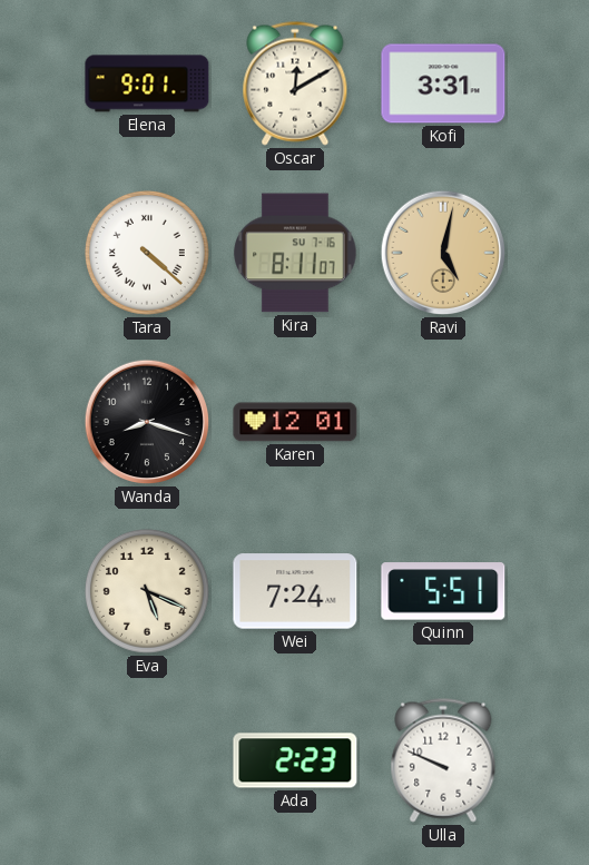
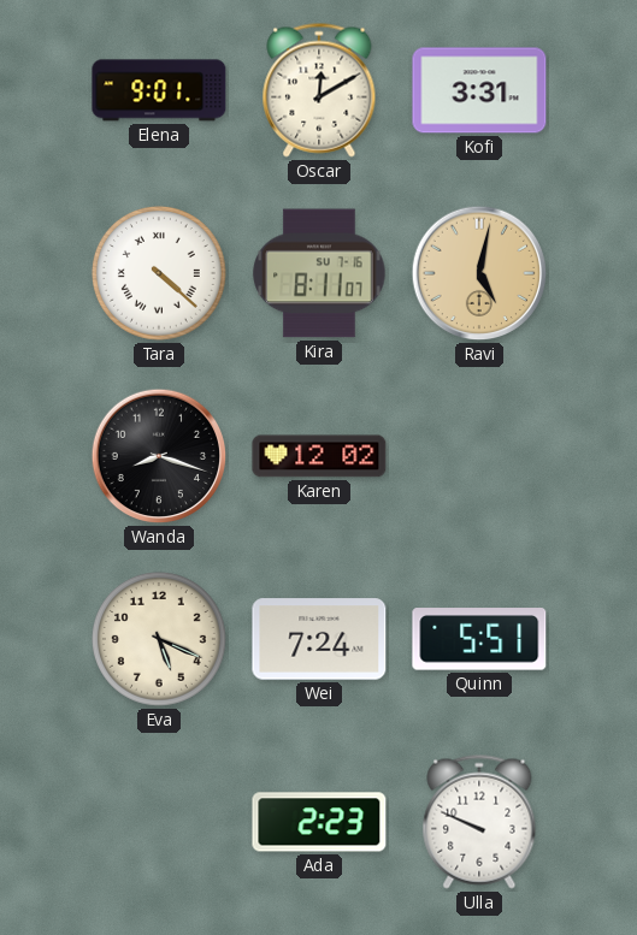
Karen: 12:01 -> 12:02 (319, 456)
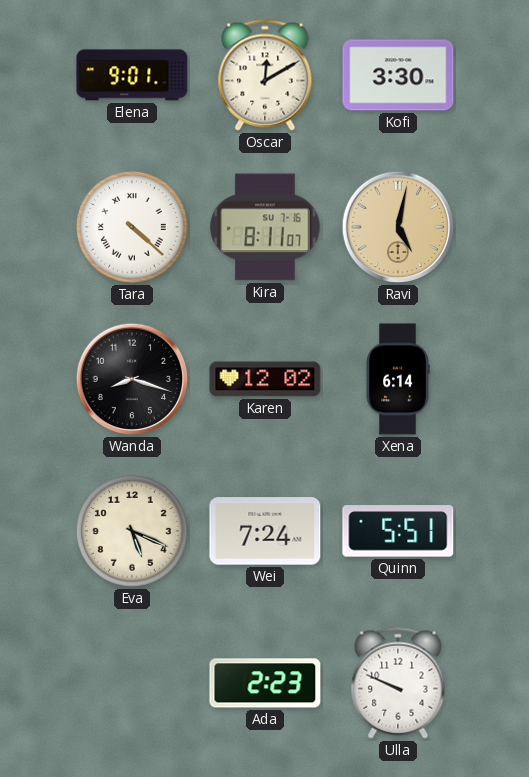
Kofi: 3:31 -> 3:30 (398, 75)
Xena: none -> 6:14 (398, 379)
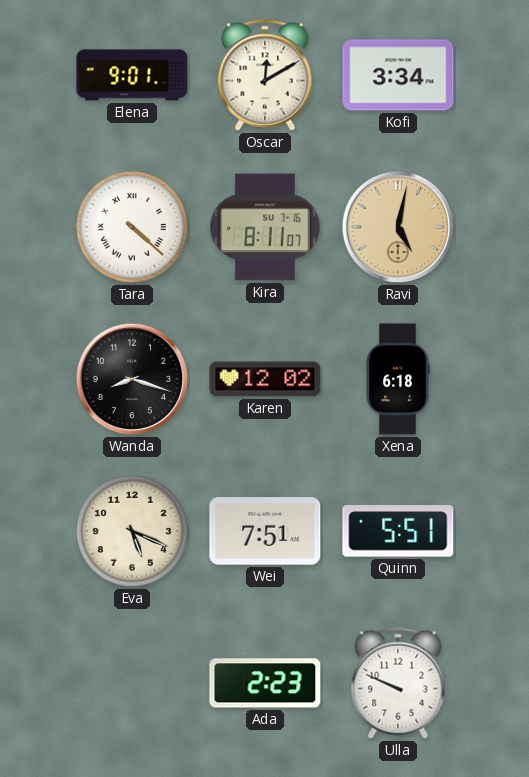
Kofi: 3:30 -> 3:34 (398, 75)
Xena: 6:14 -> 6:18 (398, 379)
Wei: 7:24 -> 7:51 (265, 531)
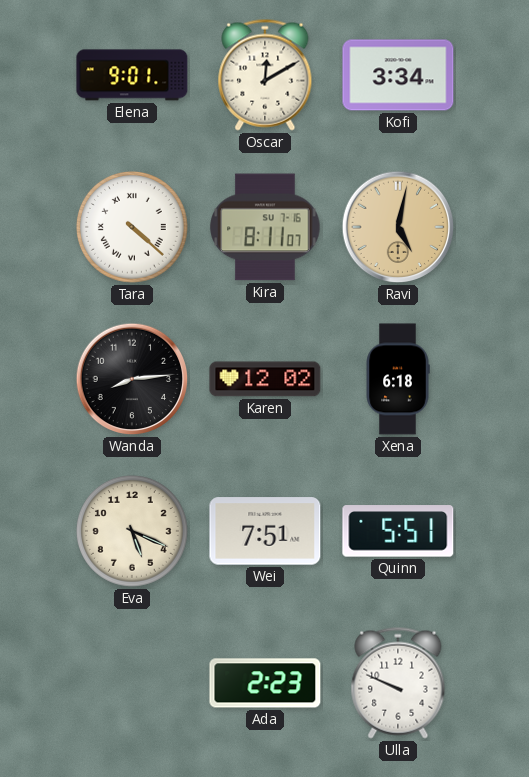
Wanda: 8:18 -> 8:14 (132, 379)
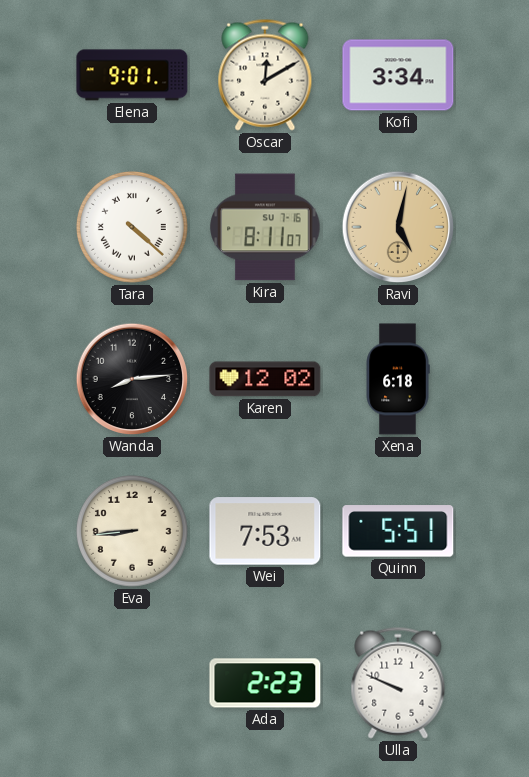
Eva: 5:19 -> 8:44 (132, 531)
Wei: 7:51 -> 7:53 (265, 531)
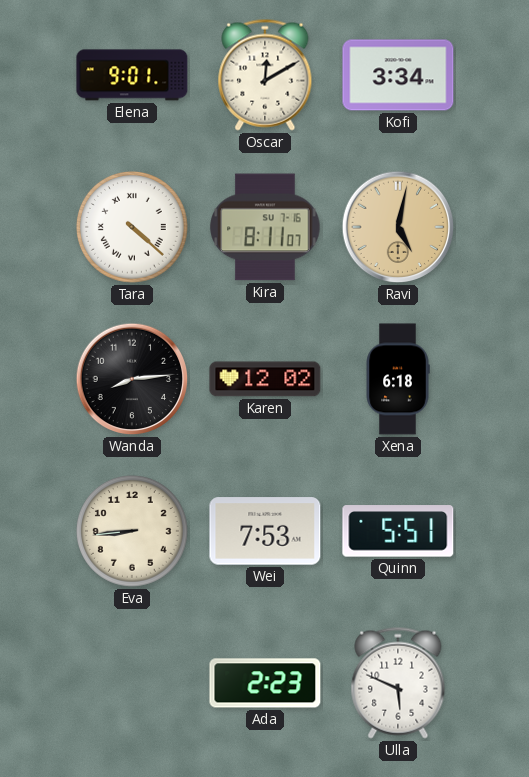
Ulla: 9:49 -> 5:49 (398, 683)
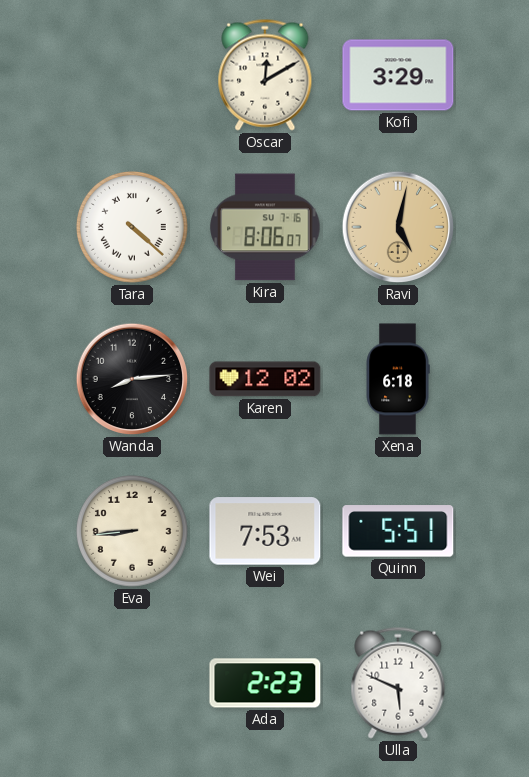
Elena: 9:01 -> none (132, 75)
Kofi: 3:34 -> 3:29 (398, 75)
Kira: 8:11 -> 8:06 (265, 227)
